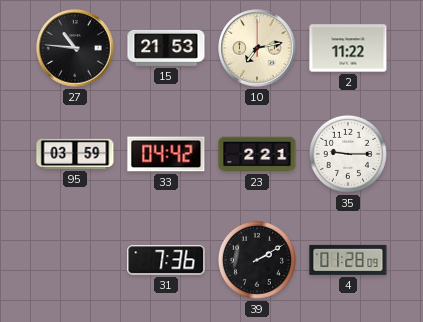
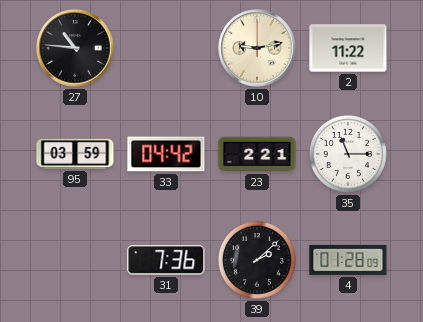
15: 21:53 -> none (166, 48)
10: 7:13 -> 9:13 (257, 48)
35: 9:15 -> 11:15 (348, 154)
39: 2:10 -> 2:08 (257, 260)
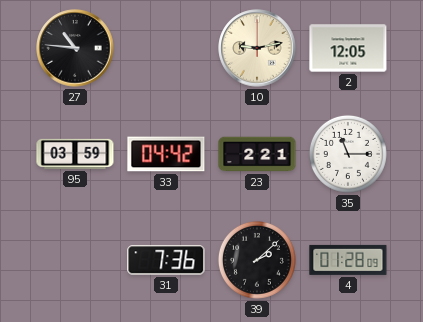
2: 11:22 -> 12:05 (348, 48)
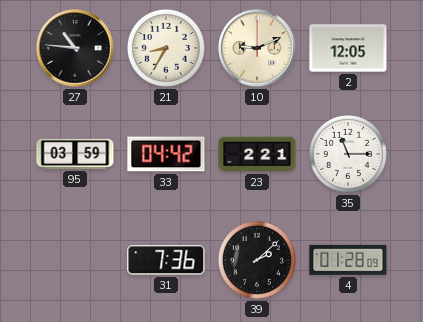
21: none -> 8:35 (166, 48)
10: 9:13 -> 9:11 (257, 48)
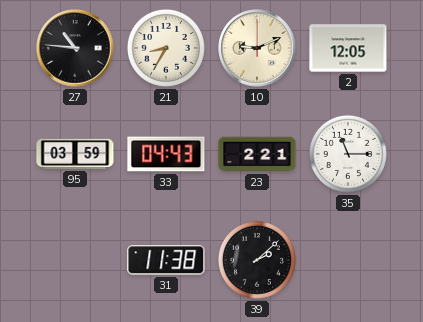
33: 04:42 -> 04:43 (166, 154)
31: 7:36 -> 11:38 (166, 260)
4: 01:28 -> none (348, 260)
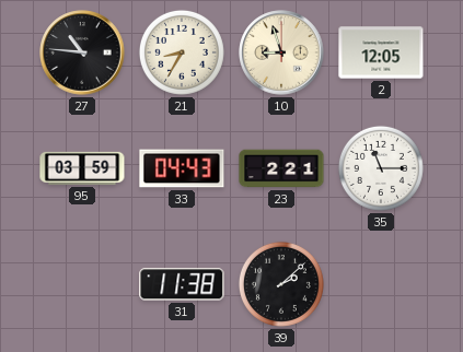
10: 9:11 -> 8:57 (281, 52)
